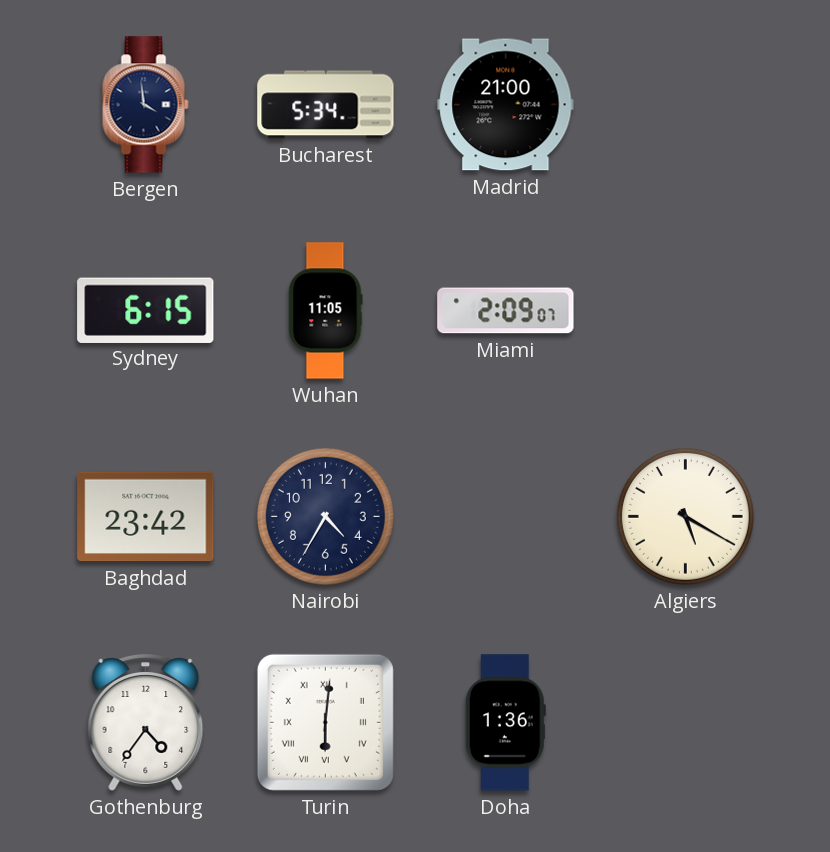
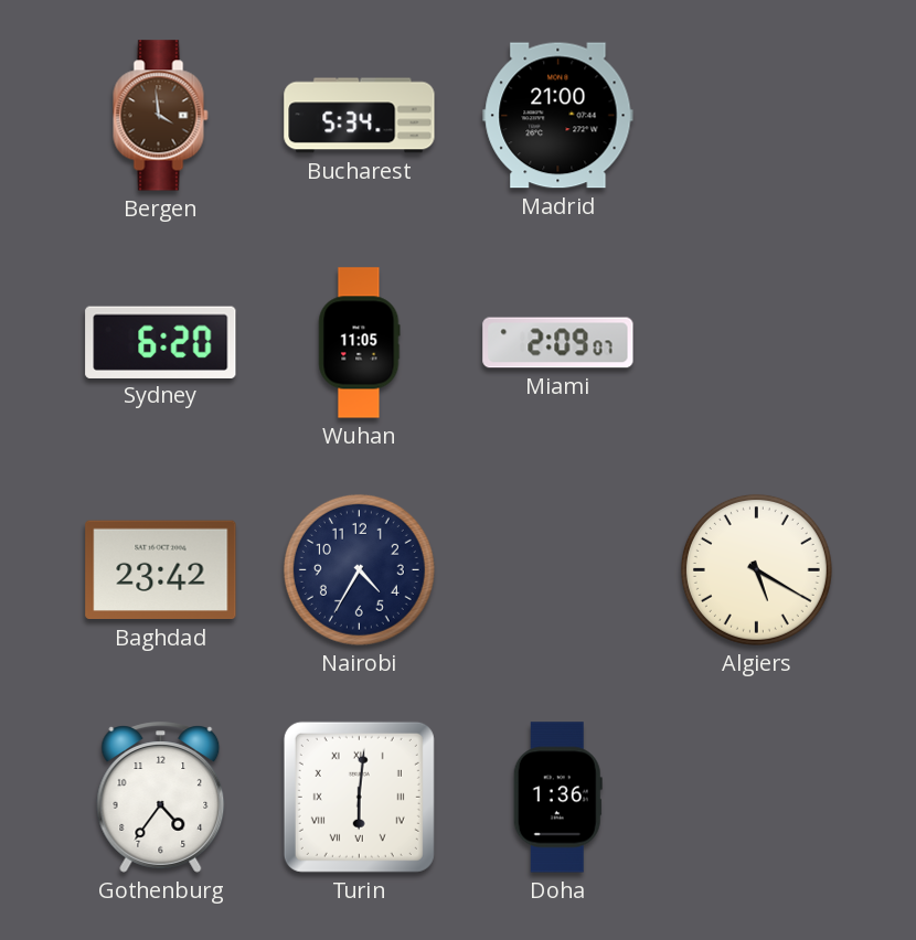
Bergen dial: navy -> brown (161, 116)
Sydney: 6:15 -> 6:20 (161, 342)
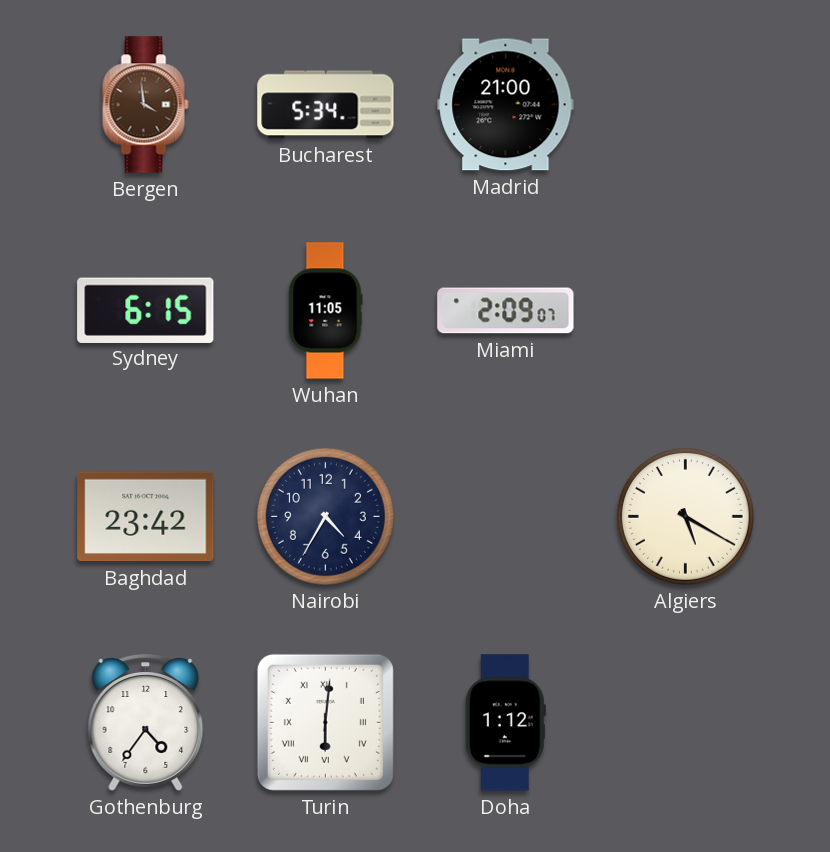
Sydney: 6:20 -> 6:15 (146, 310)
Doha: 1:36 -> 1:12 (505, 723)
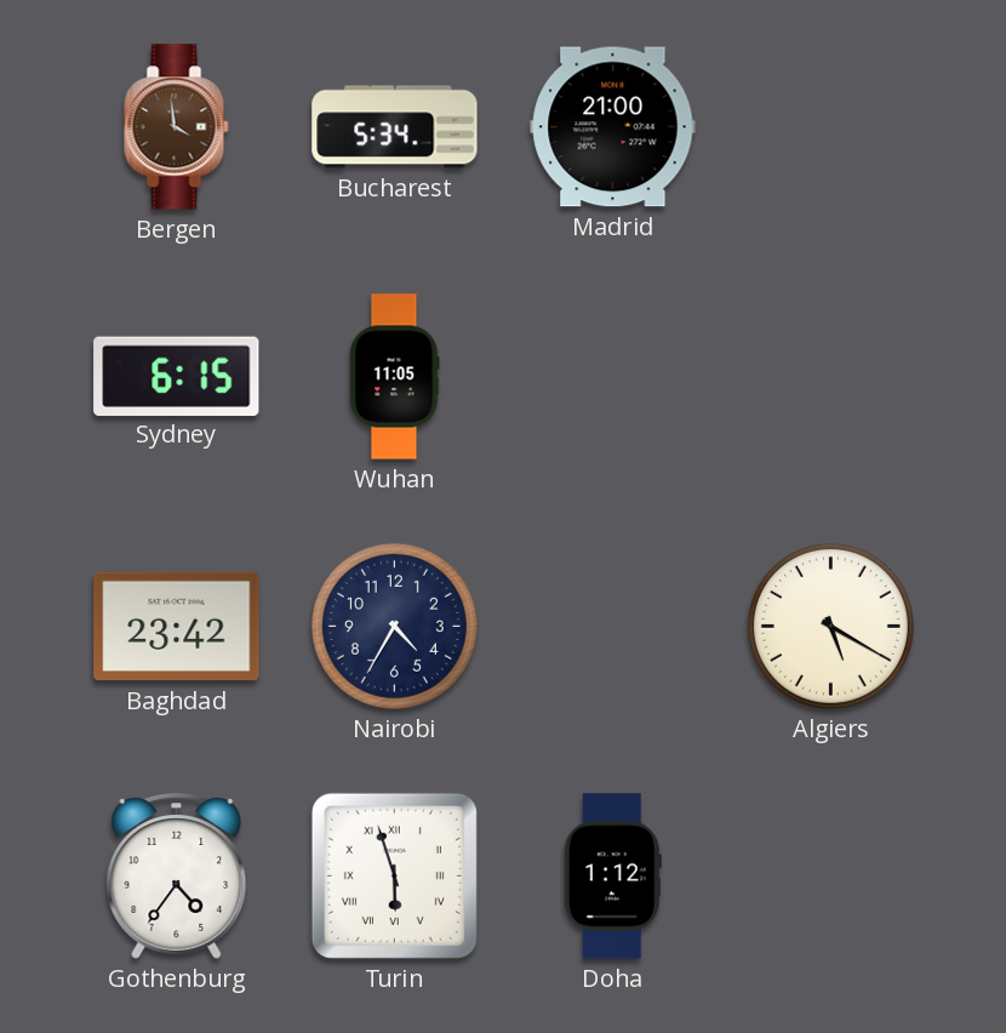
Miami: 2:09 -> none (506, 311)
Turin: 6:01 -> 5:57 (394, 875)
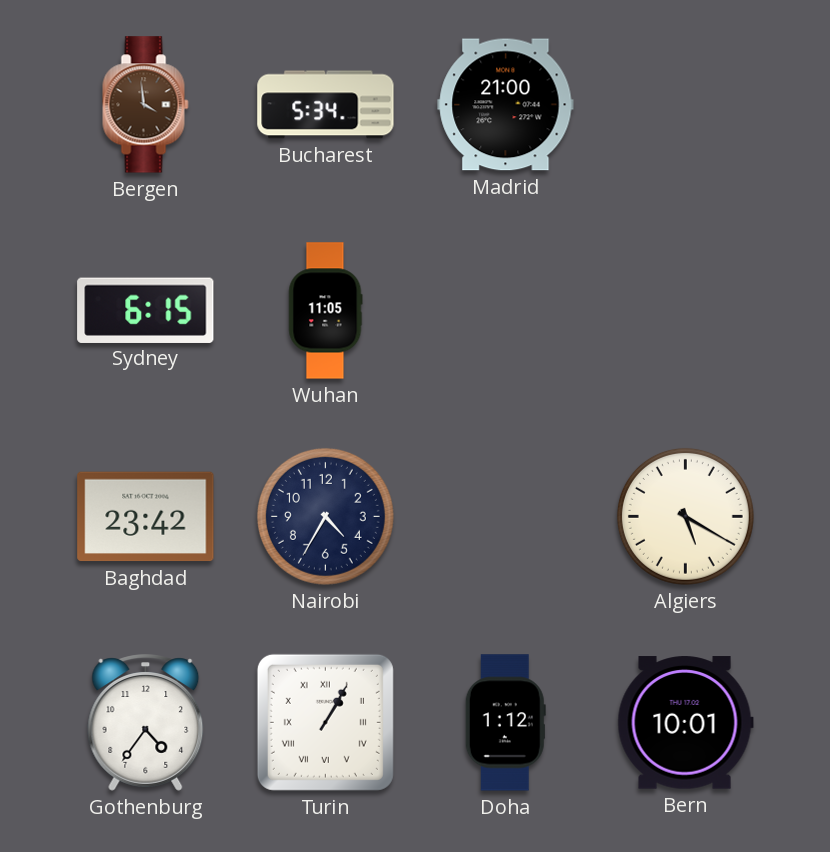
Turin: 5:57 -> 1:05 (325, 722)
Bern: none -> 10:01 (685, 723)
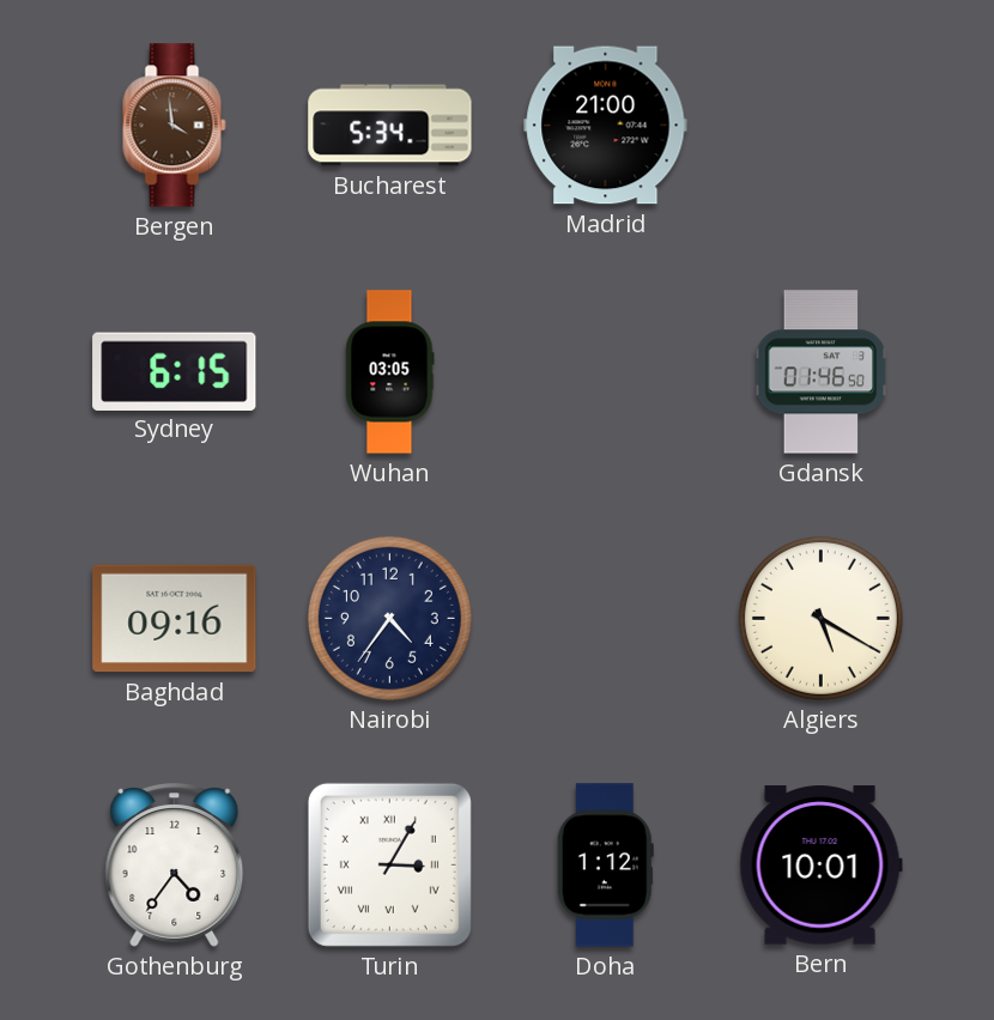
Wuhan: 11:05 -> 03:05 (390, 372)
Gdansk: none -> 01:46 (822, 372)
Baghdad: 23:42 -> 09:16 (175, 619)
Nairobi: 4:35 -> 4:36 (389, 618)
Turin: 1:05 -> 3:05 (389, 864)
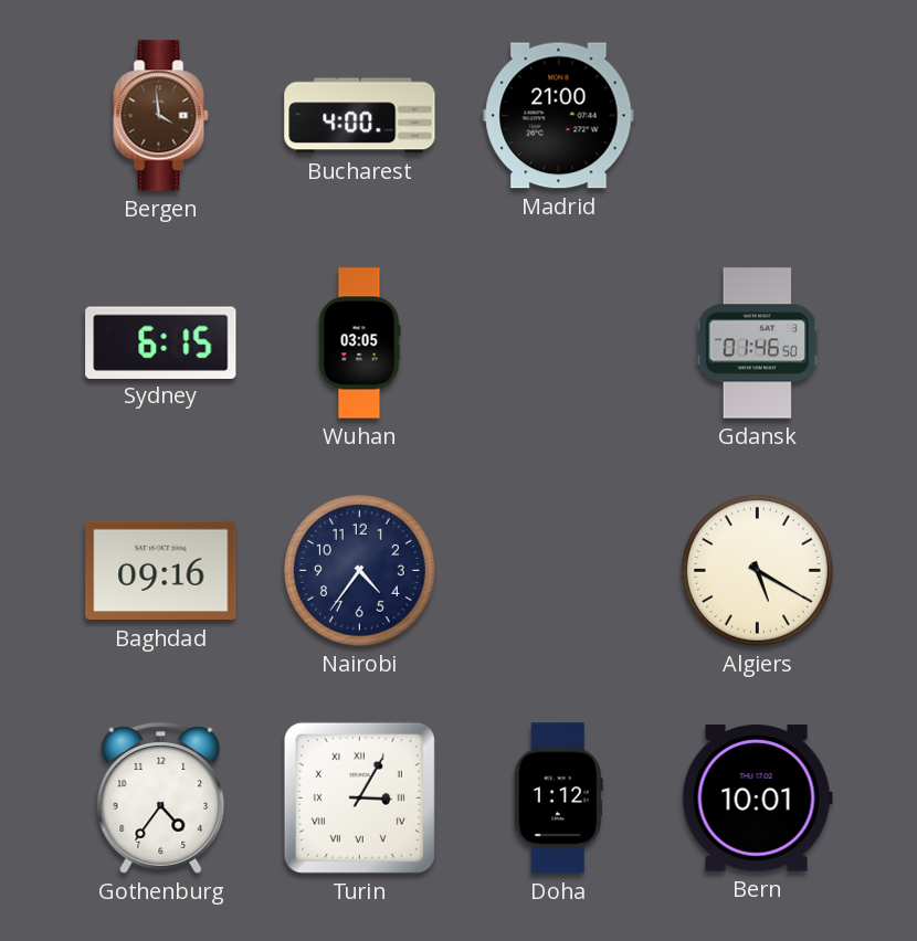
Bucharest: 5:34 -> 4:00 (360, 116)
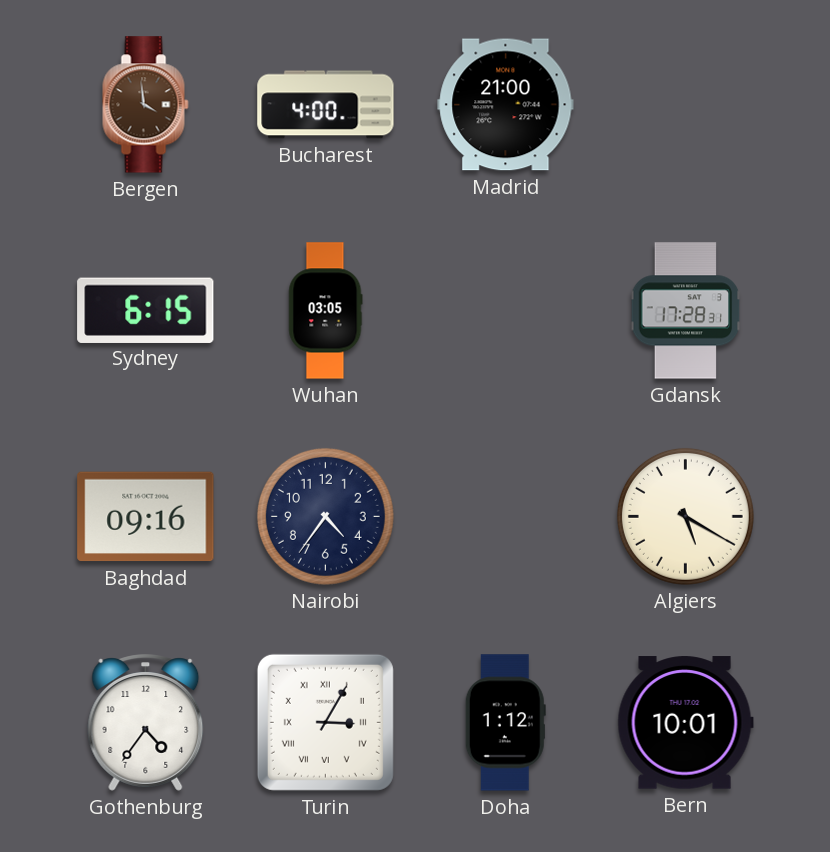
Gdansk: 01:46 -> 17:28 (686, 311)
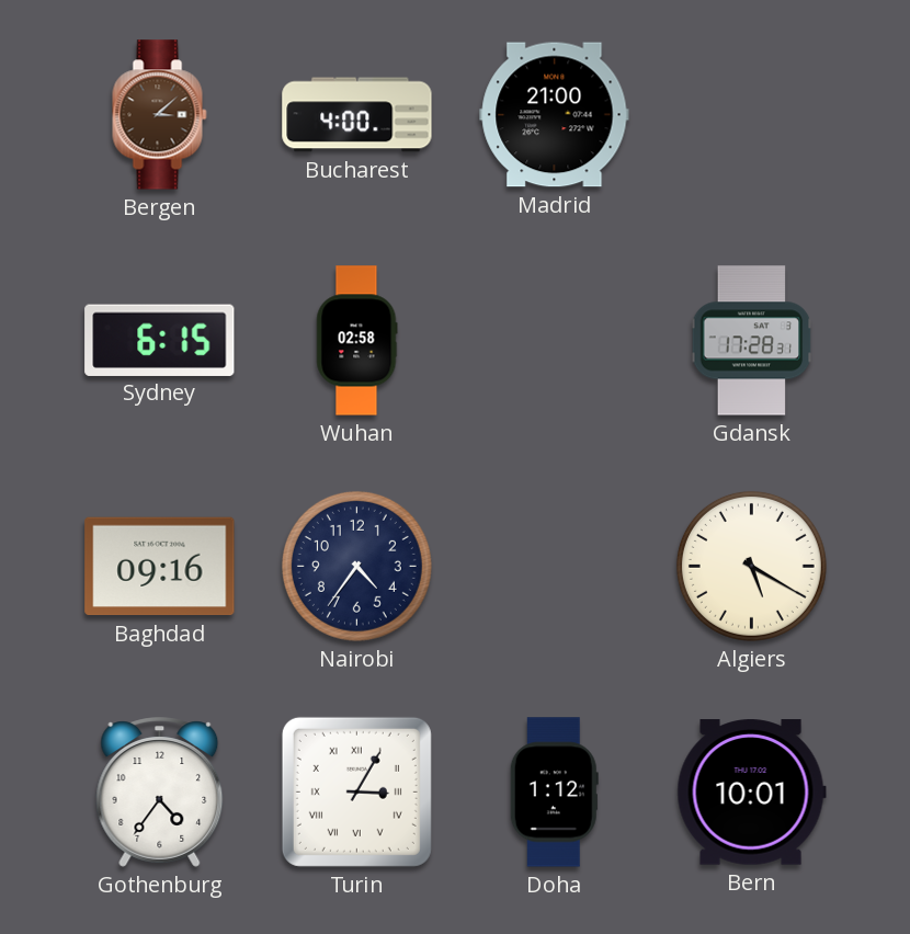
Bergen: 3:59 -> 3:08 (160, 115)
Wuhan: 03:05 -> 02:58 (357, 341)
